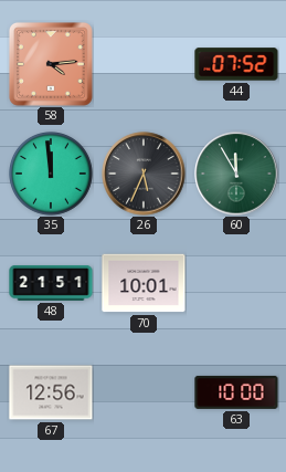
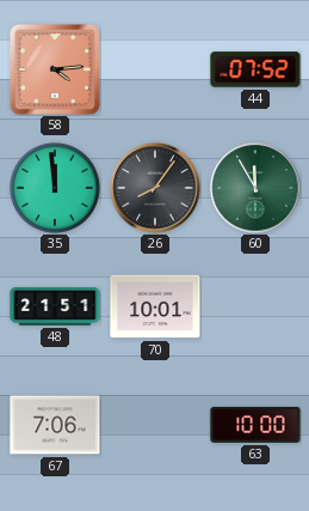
26: 5:34 -> 8:06 (155, 188)
67: 12:56 -> 7:06 (55, 425)
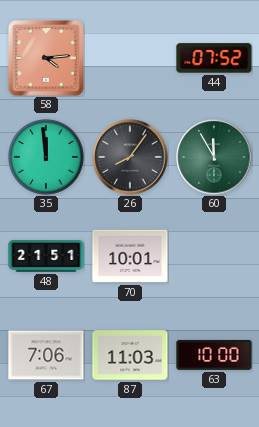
87: none -> 11:03 (130, 355)
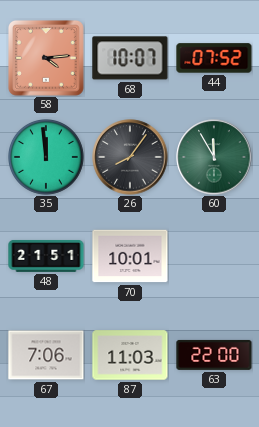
68: none -> 10:07 (130, 58)
63: 10:00 -> 22:00 (214, 355)
